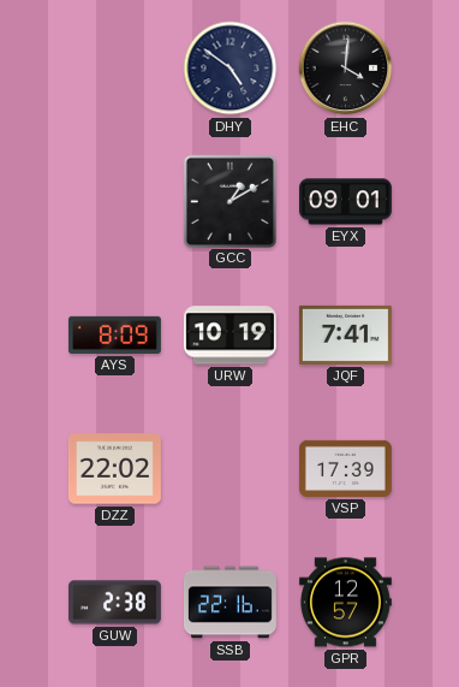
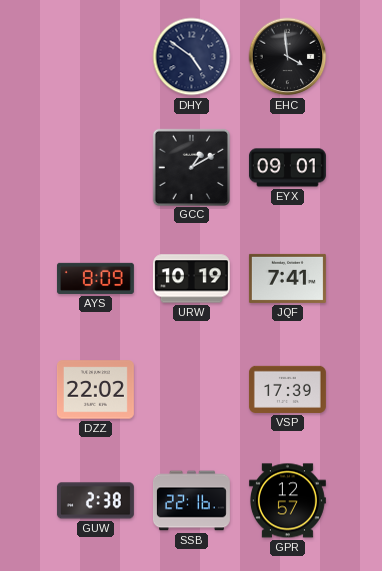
EHC: 4:01 -> 3:59 (288, 57)
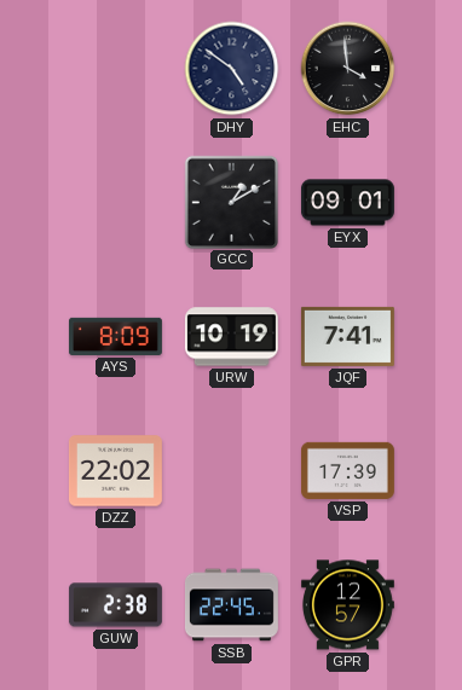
SSB: 22:16 -> 22:45 (231, 605)
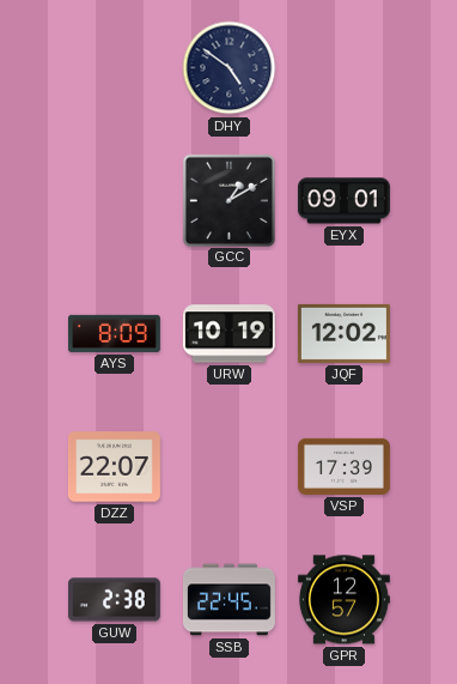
EHC: 3:59 -> none (348, 69)
JQF: 7:41 -> 12:02 (343, 333)
DZZ: 22:02 -> 22:07 (114, 467)
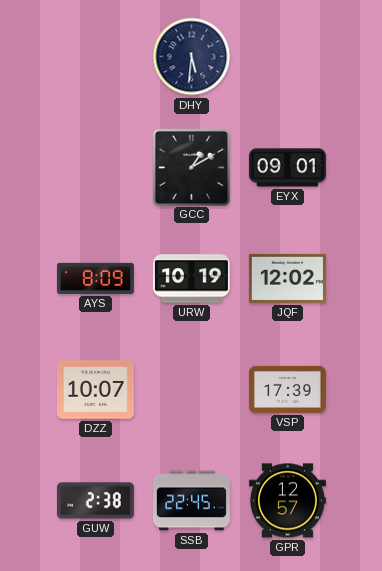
DHY: 4:51 -> 5:31 (192, 57)
DZZ: 22:07 -> 10:07 (95, 390)
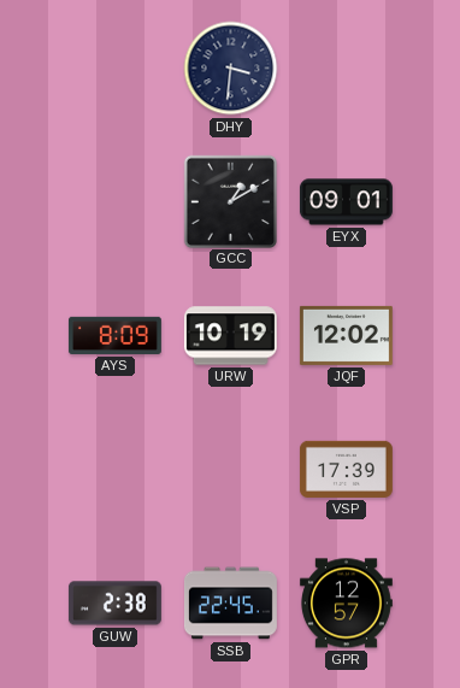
DHY: 5:31 -> 3:31 (231, 69)
DZZ: 10:07 -> none (95, 390)
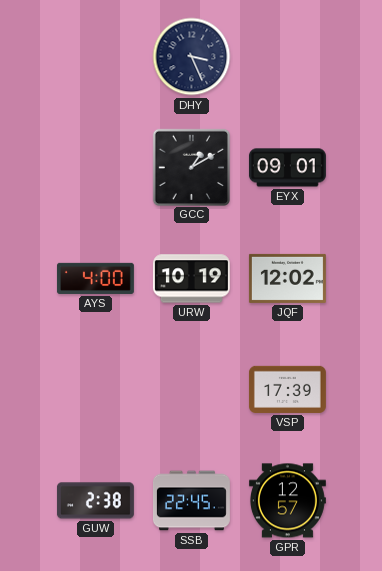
DHY: 3:31 -> 3:26 (192, 57)
AYS: 8:09 -> 4:00 (95, 278)
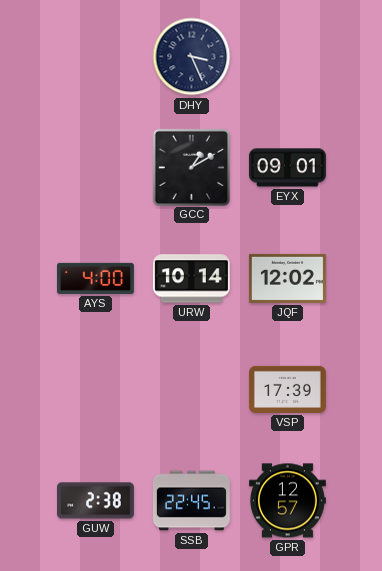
URW: 10:19 -> 10:14 (191, 279)
